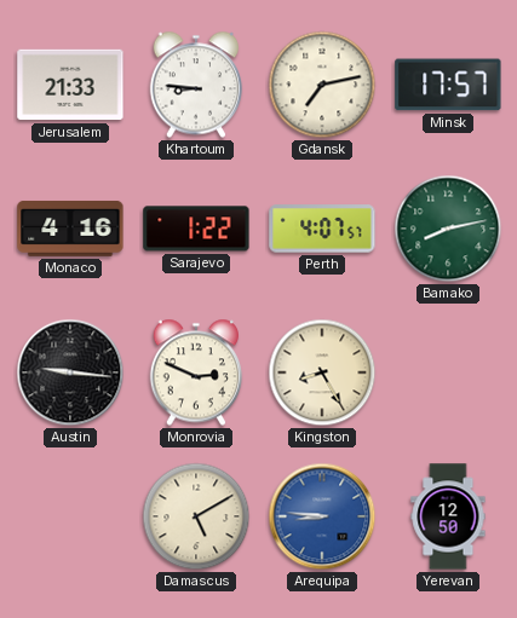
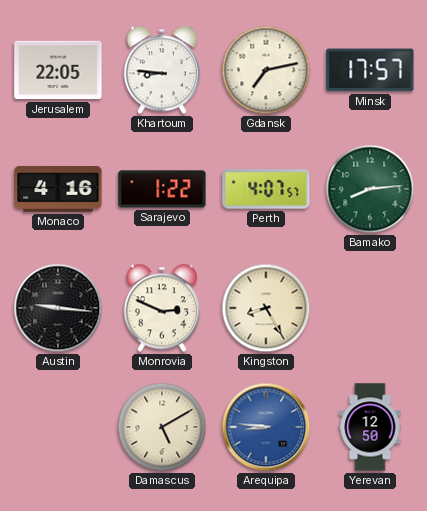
Jerusalem: 21:33 -> 22:05 (58, 70)
Bamako: 8:13 -> 8:14 (370, 189)
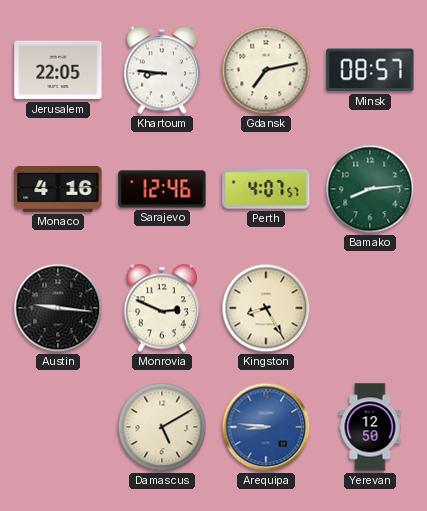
Minsk: 17:57 -> 08:57 (370, 70)
Sarajevo: 1:22 -> 12:46 (162, 189)
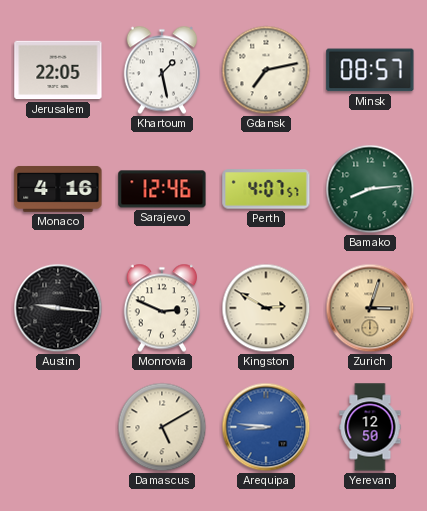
Khartoum: 8:46 -> 1:28 (162, 70)
Kingston: 8:25 -> 2:50 (266, 308)
Zurich: none -> 3:03 (370, 308)
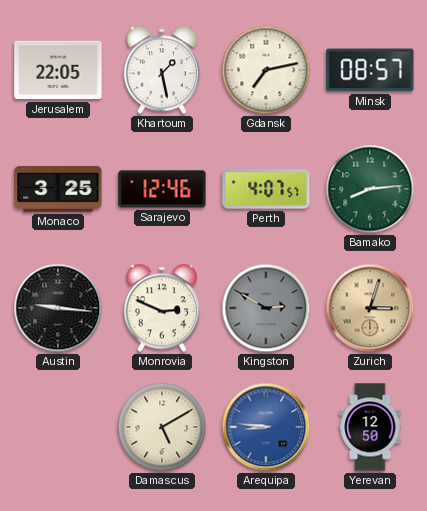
Monaco: 4:16 -> 3:25 (58, 189)
Kingston dial: cream -> grey (266, 308)
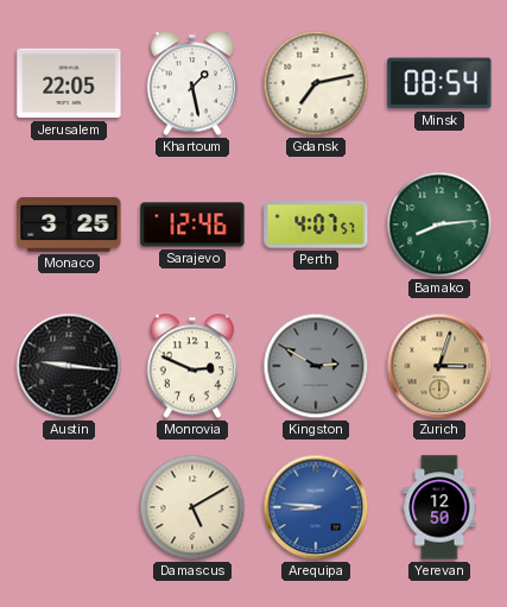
Minsk: 08:57 -> 08:54 (439, 83)
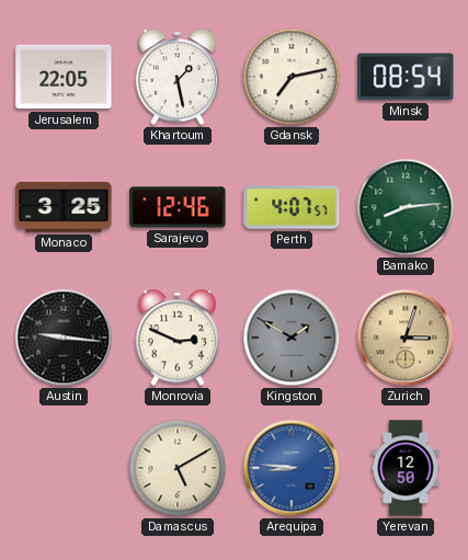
Kingston: 2:50 -> 1:50 (292, 338)
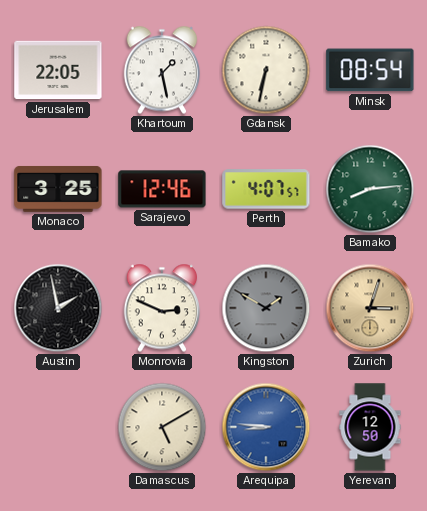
Gdansk: 7:13 -> 6:32 (266, 70)
Austin: 9:16 -> 1:58 (58, 308)
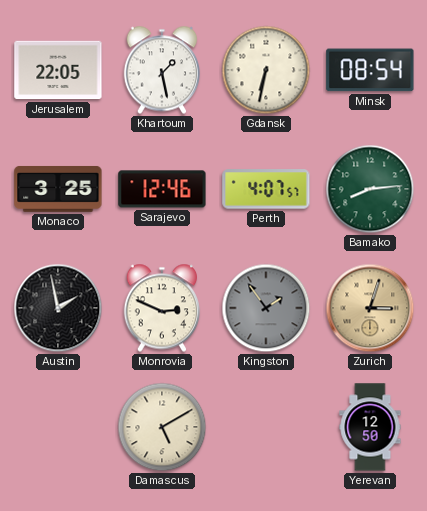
Kingston: 1:50 -> 1:54 (266, 308)
Arequipa: 8:46 -> none (266, 427)
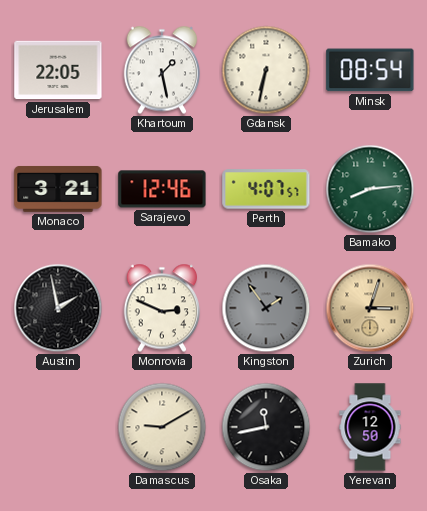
Monaco: 3:25 -> 3:21 (58, 189)
Damascus: 5:10 -> 9:10 (162, 427)
Osaka: none -> 11:43 (266, 427)
